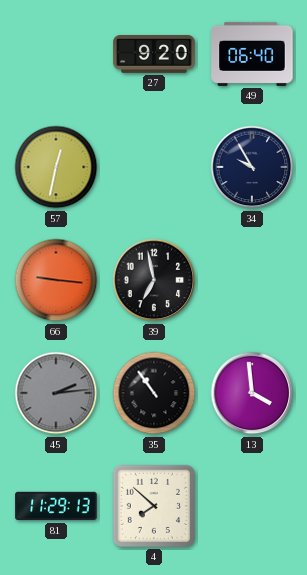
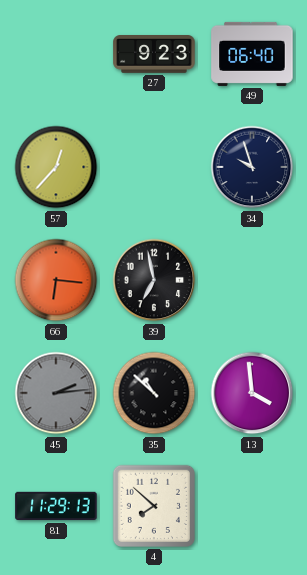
27: 9:20 -> 9:23 (154, 55)
57: 12:32 -> 12:37 (56, 167)
34: 9:55 -> 9:57 (252, 167)
66: 9:16 -> 6:16 (56, 280)
35: 10:54 -> 10:52 (154, 393)
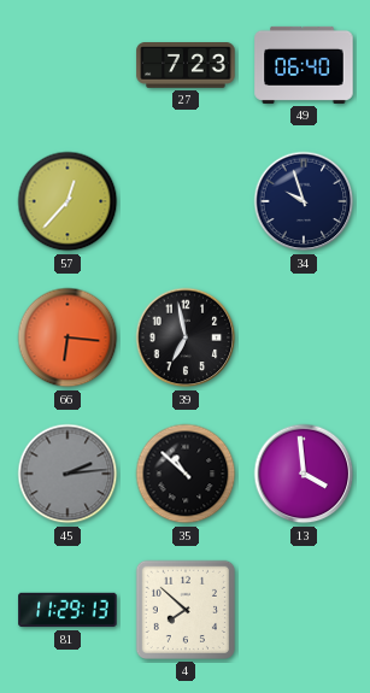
27: 9:23 -> 7:23 (186, 66)
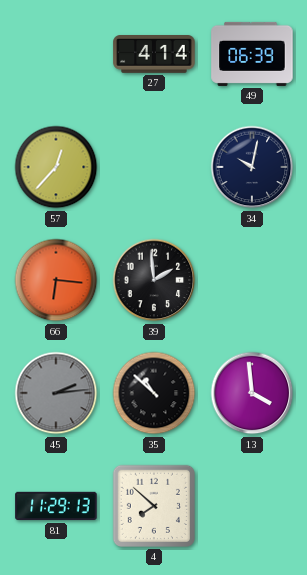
27: 7:23 -> 4:14 (154, 55)
49: 06:40 -> 06:39 (252, 54)
34: 9:57 -> 10:02 (252, 167)
39: 6:58 -> 1:59 (154, 280)
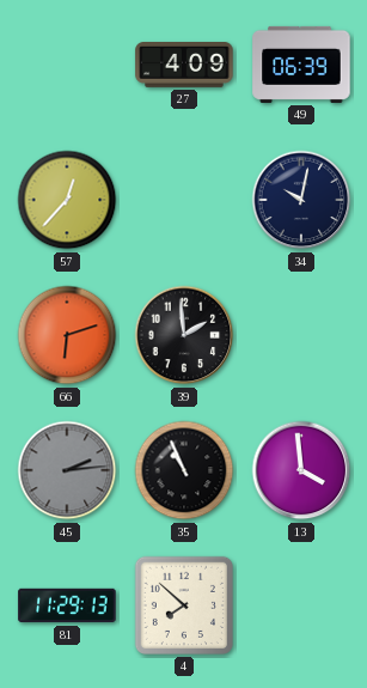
27: 4:14 -> 4:09 (184, 66)
66: 6:16 -> 6:12 (67, 335)
35: 10:52 -> 10:56 (184, 470)
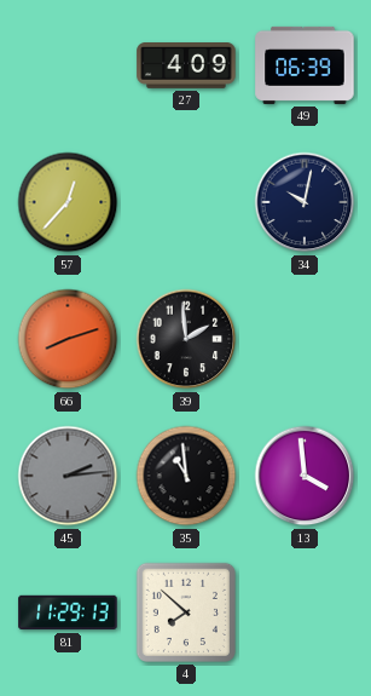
66: 6:12 -> 8:12 (68, 339)
35: 10:56 -> 10:59 (186, 476)
